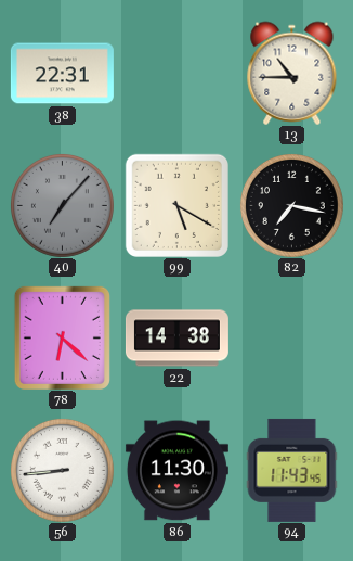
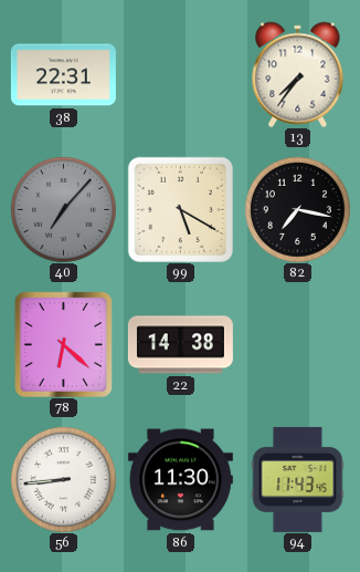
13: 10:45 -> 7:36 (298, 74)
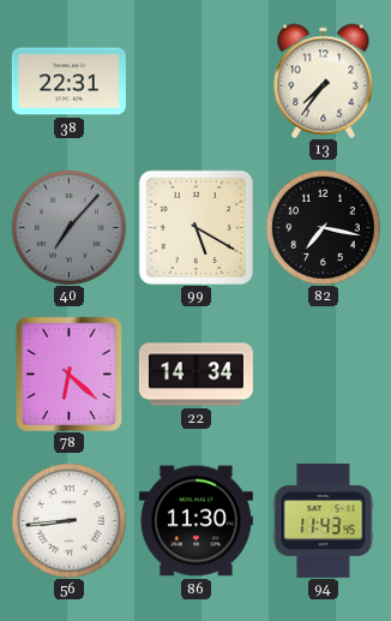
22: 14:38 -> 14:34 (195, 375)
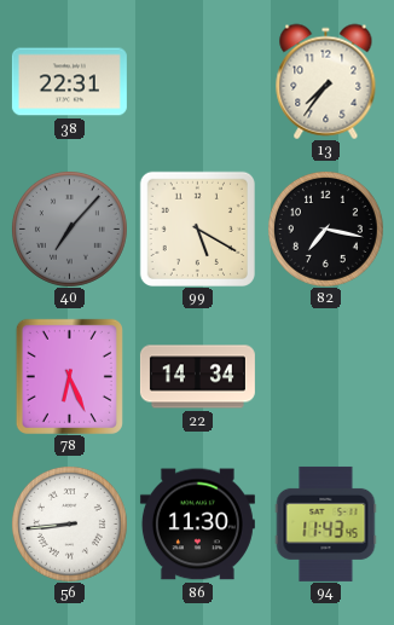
78: 6:22 -> 6:26 (69, 376)
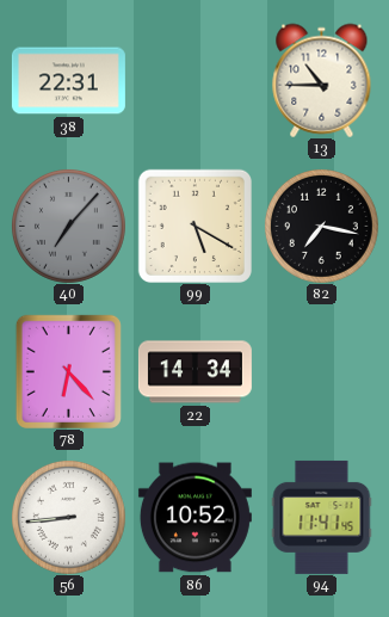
13: 7:36 -> 10:45 (322, 80)
78: 6:26 -> 6:23 (68, 371)
86: 11:30 -> 10:52 (194, 518)
94: 11:43 -> 11:41 (322, 517)
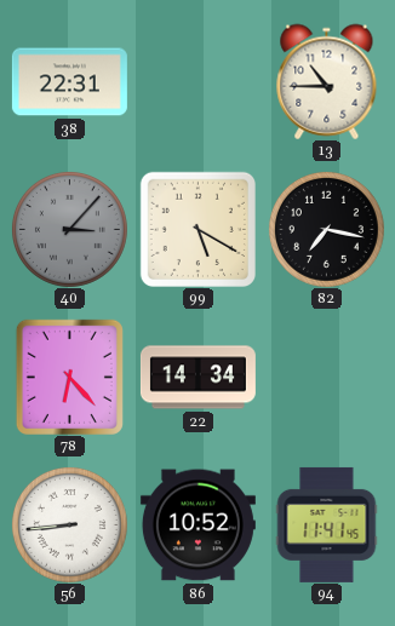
40: 7:07 -> 3:07 (69, 229)
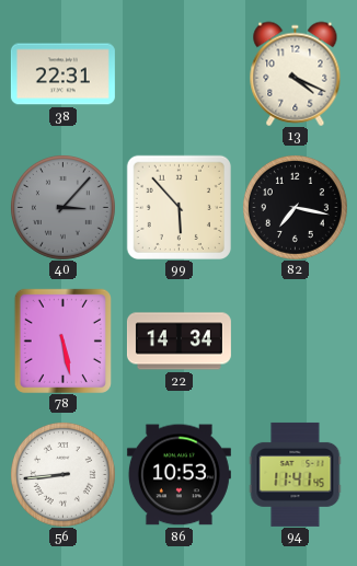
13: 10:45 -> 4:19 (296, 73)
99: 5:20 -> 5:53 (178, 207)
78: 6:23 -> 5:28 (62, 340)
86: 10:52 -> 10:53 (178, 475)
